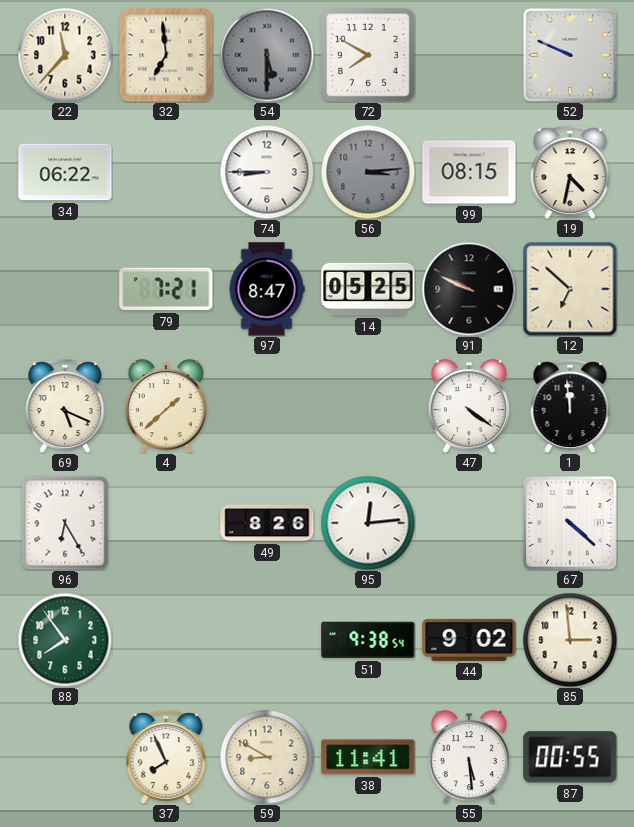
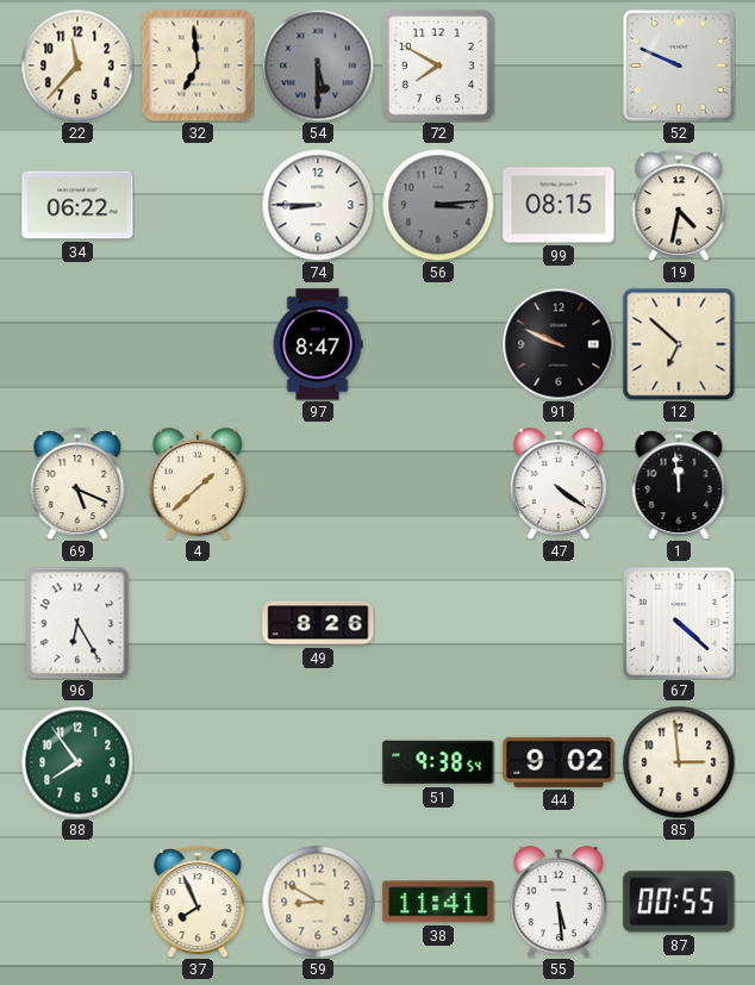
79: 7:21 -> none (166, 289)
14: 05:25 -> none (368, 289)
95: 12:14 -> none (368, 523)
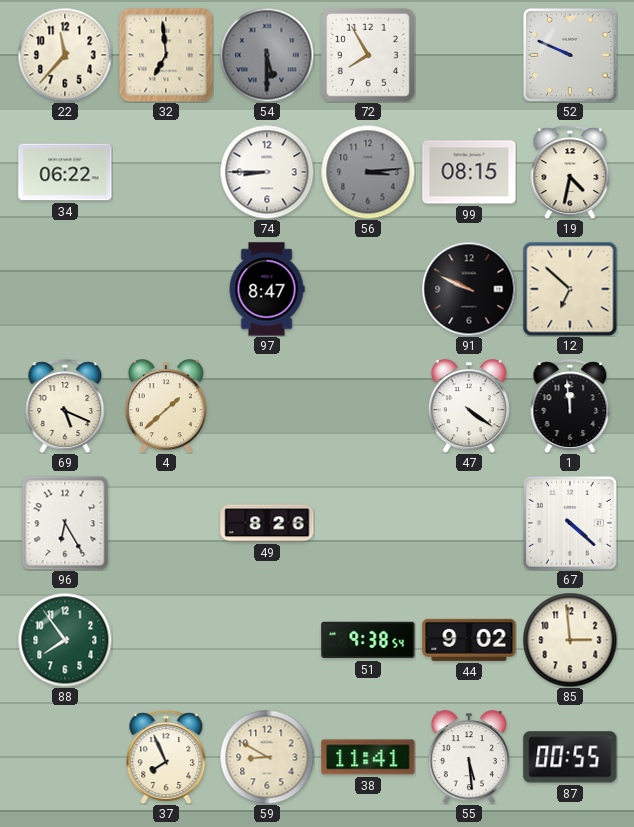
72: 7:50 -> 7:55 (368, 55)
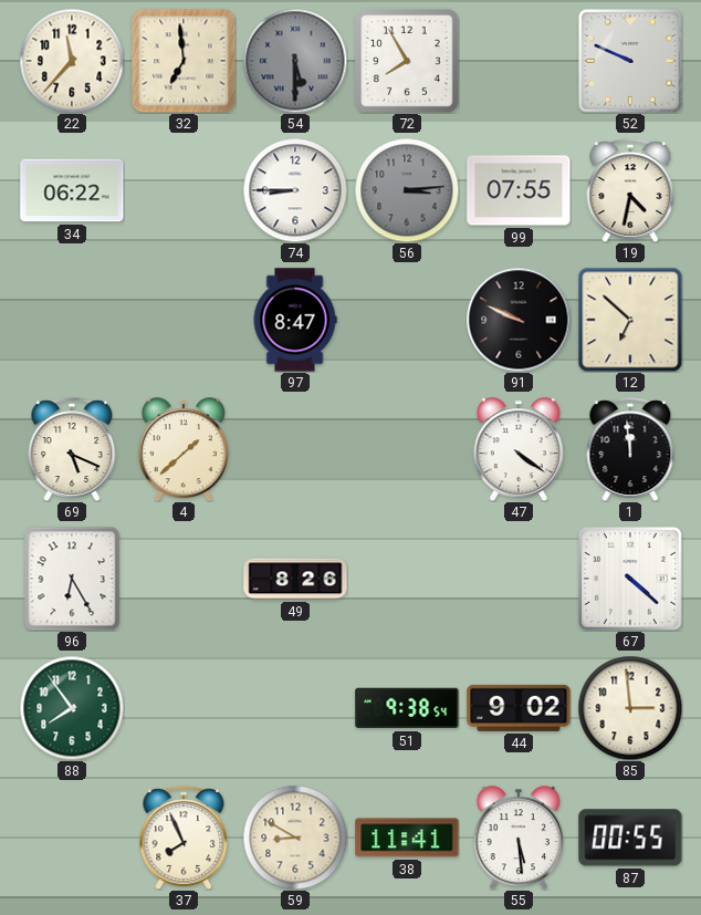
99: 08:15 -> 07:55 (519, 190)
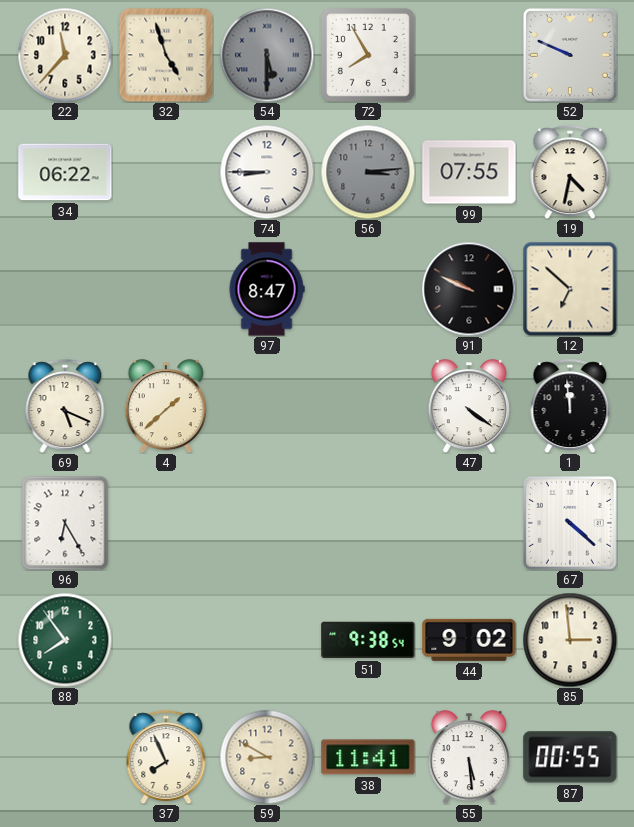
32: 6:59 -> 4:57 (166, 55)
49: 8:26 -> none (295, 579)
